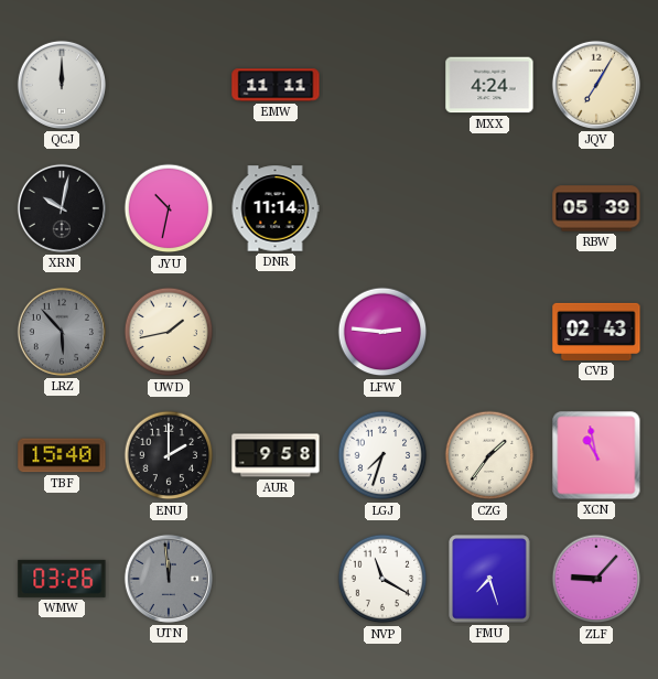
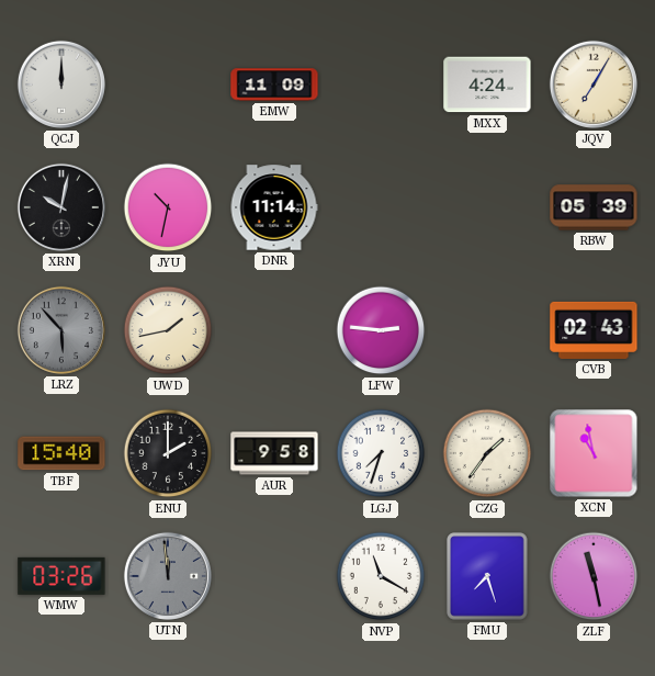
EMW: 11:11 -> 11:09 (274, 84)
ZLF: 9:07 -> 11:28 (594, 576)
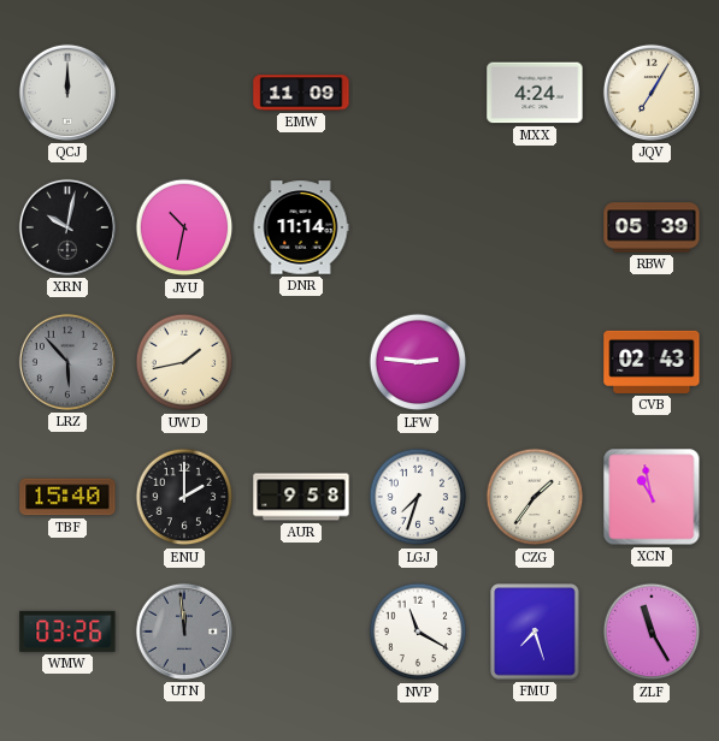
ZLF: 11:28 -> 11:25 (652, 632)
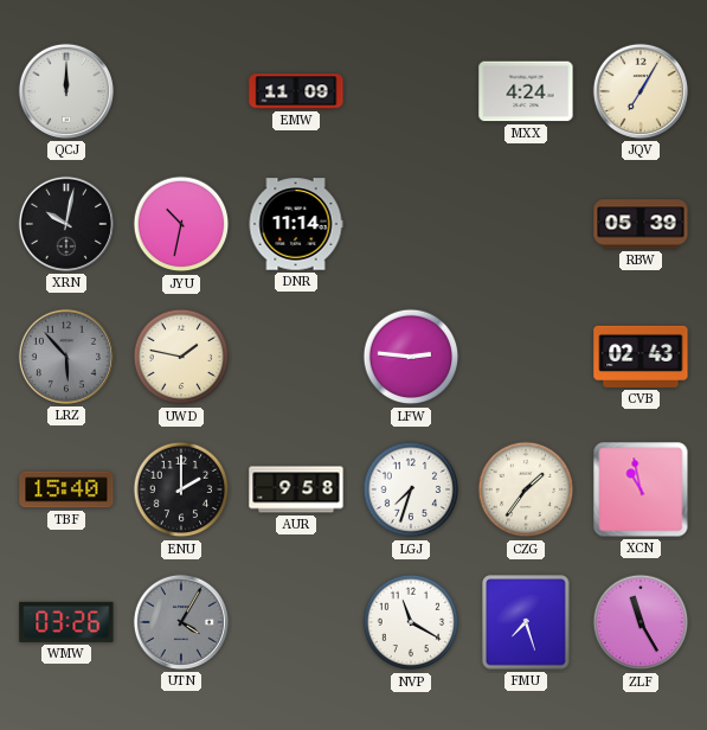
UWD: 1:43 -> 1:47 (181, 357)
UTN: 11:59 -> 4:05 (181, 622)
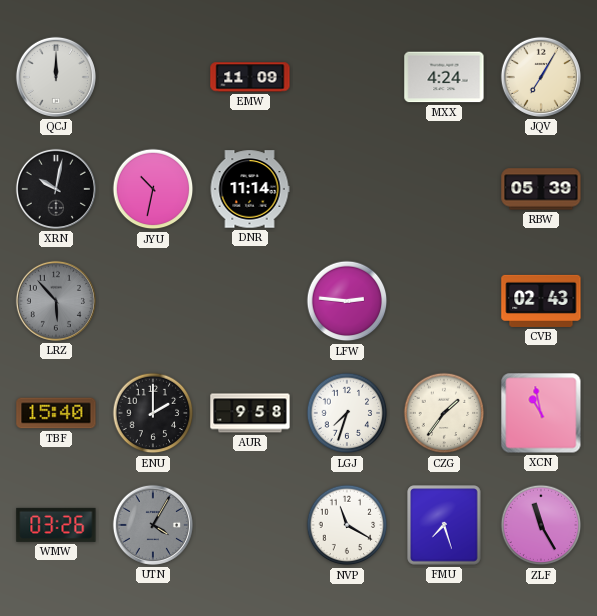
UWD: 1:47 -> none (181, 357)
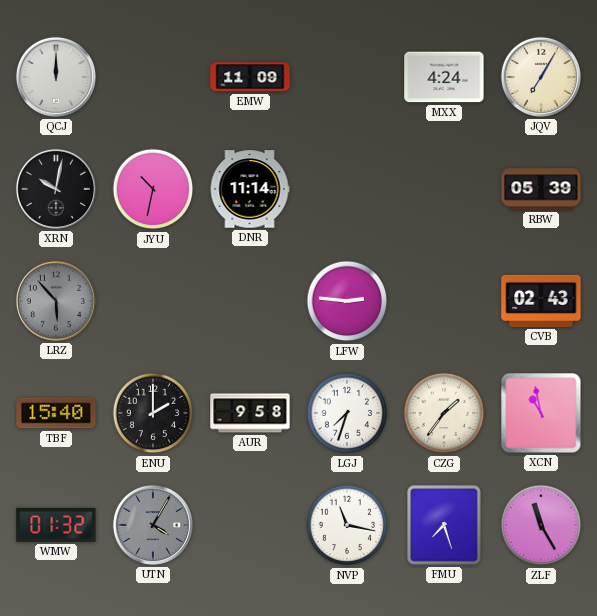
WMW: 03:26 -> 01:32 (56, 525)
NVP: 11:20 -> 11:17 (347, 525)
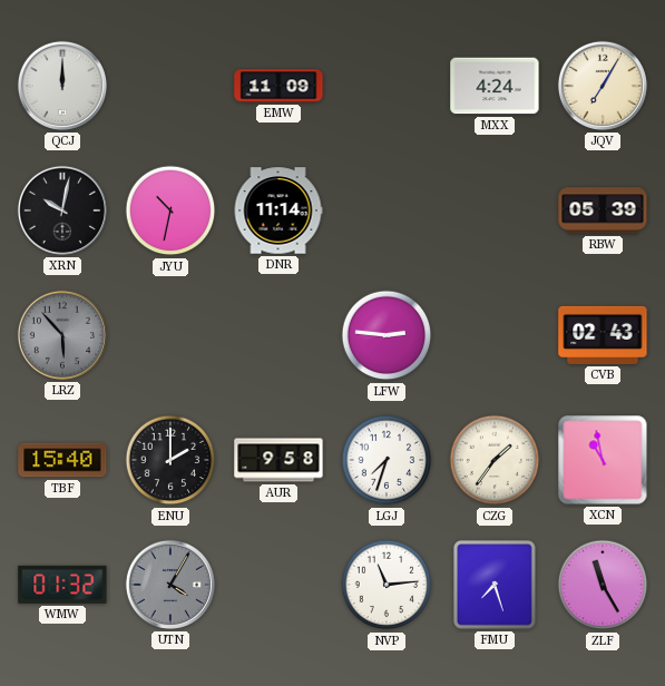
NVP: 11:17 -> 11:14 (387, 585)
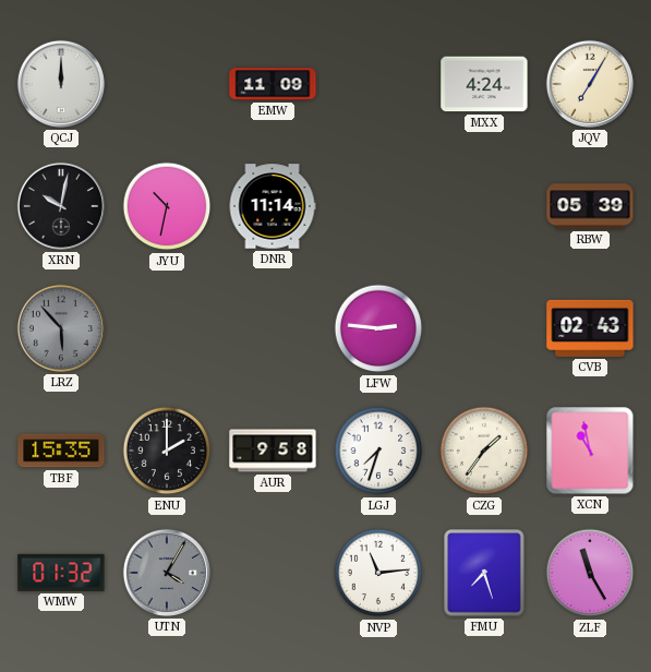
TBF: 15:40 -> 15:35 (61, 451)
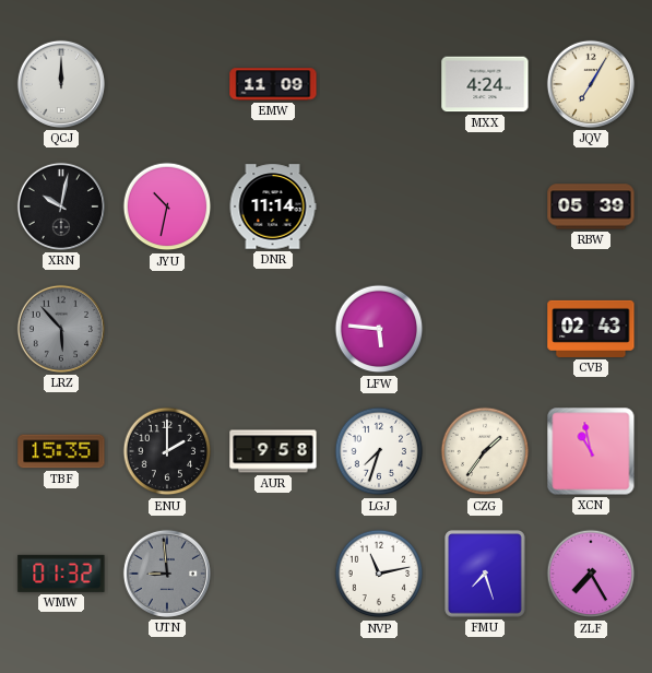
LFW: 2:46 -> 5:46 (379, 329)
UTN: 4:05 -> 8:59 (167, 574)
NVP: 11:14 -> 11:13 (379, 574)
ZLF: 11:25 -> 7:25 (591, 574)
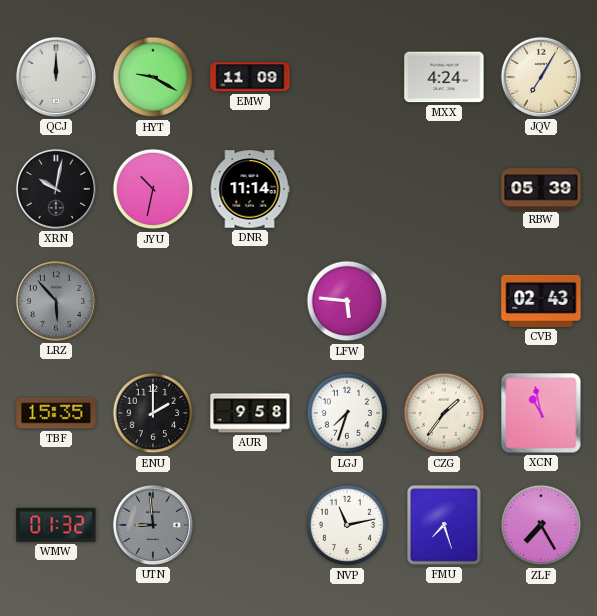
HYT: none -> 9:20 (153, 77)
